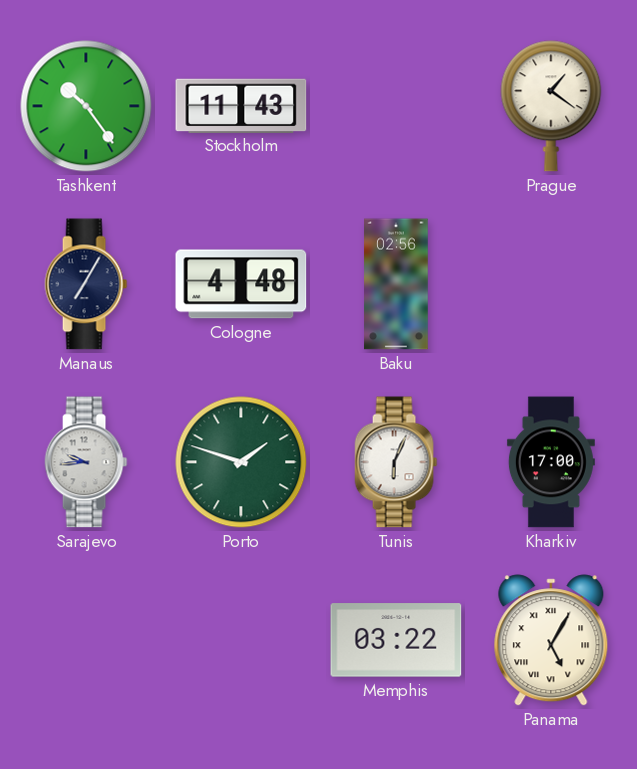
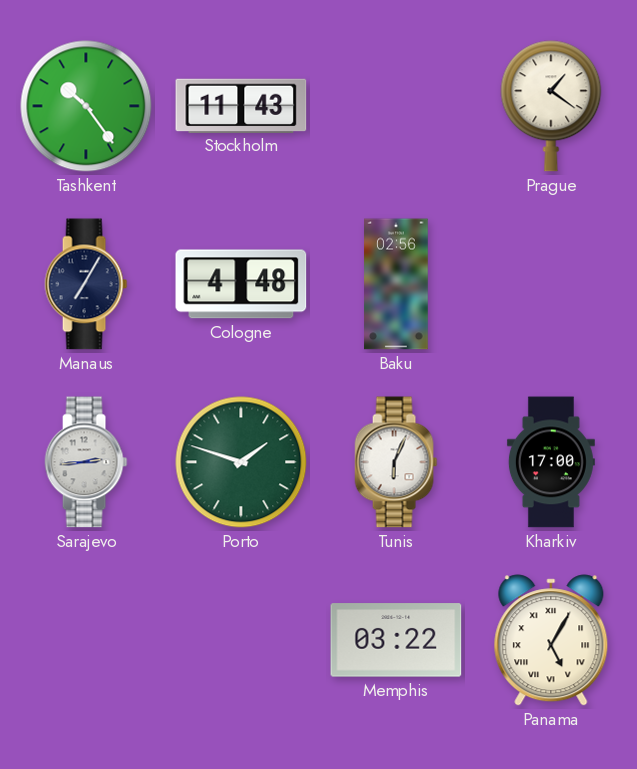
Sarajevo: 9:44 -> 2:44 (86, 462)
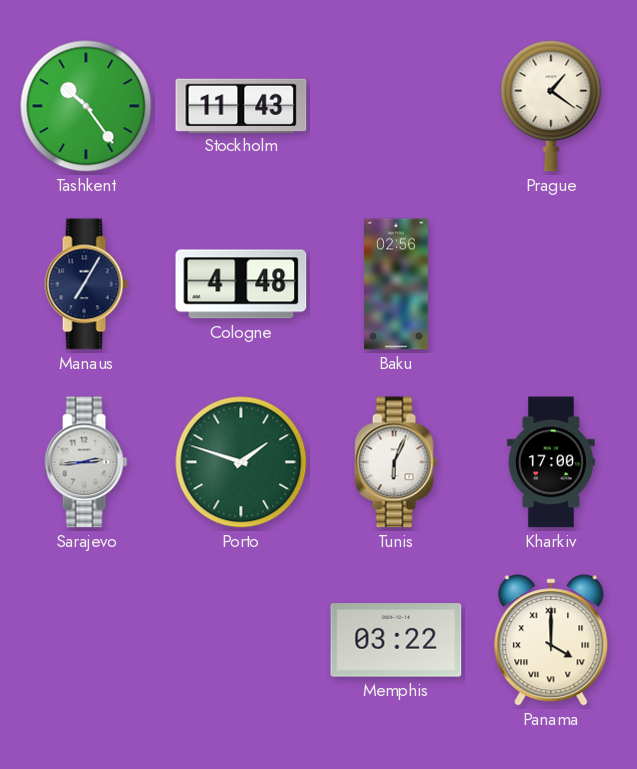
Panama: 5:05 -> 4:00 (551, 640)
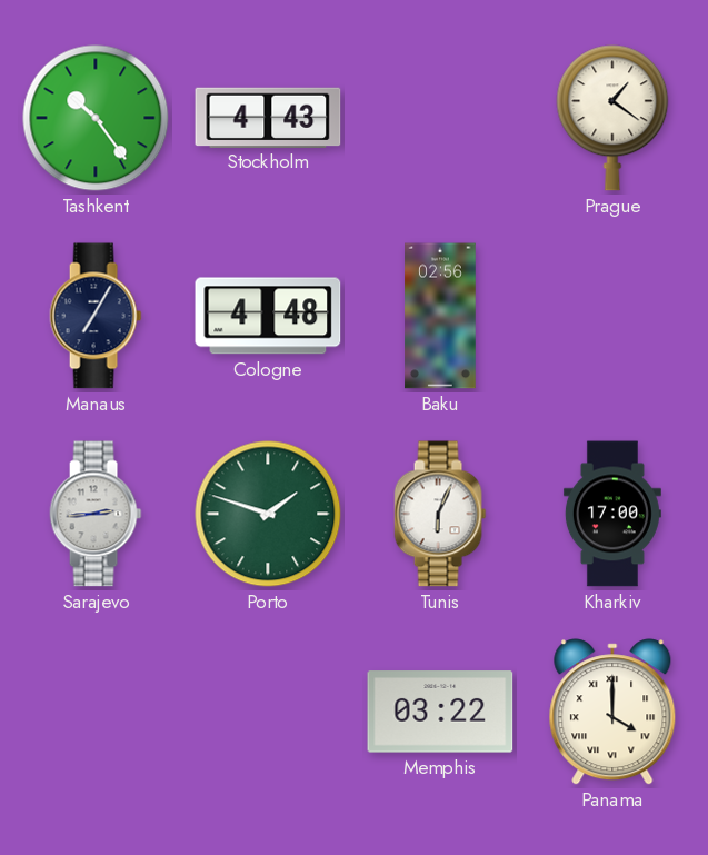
Stockholm: 11:43 -> 4:43 (268, 117)
